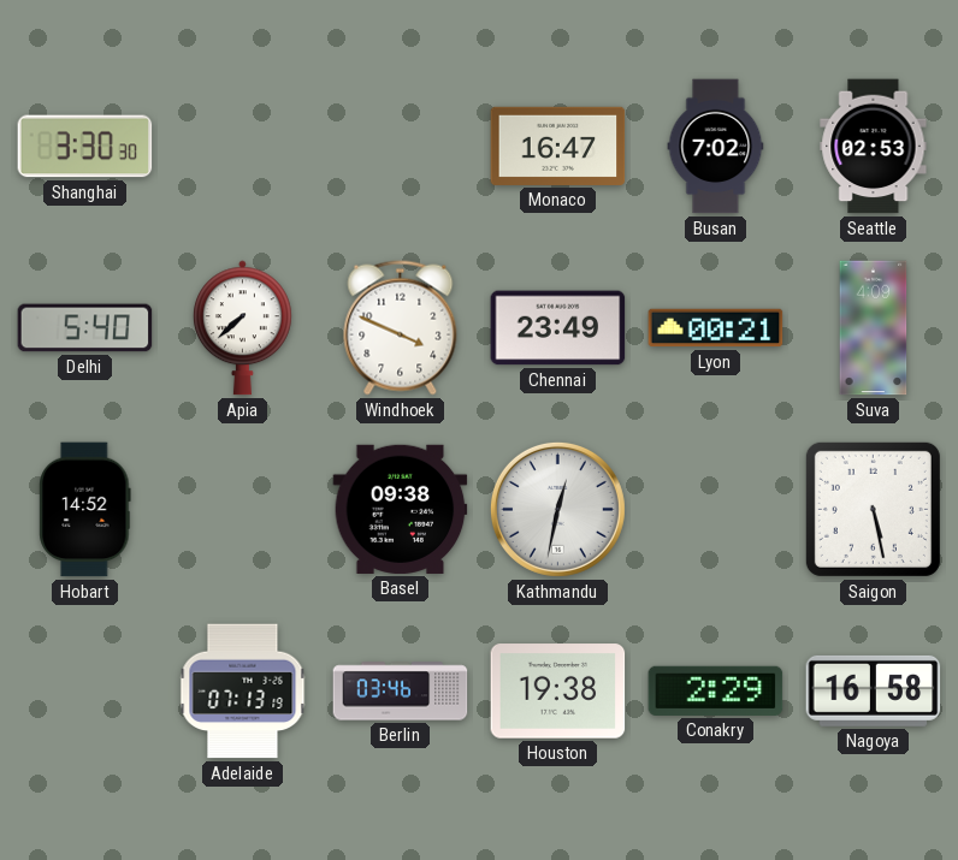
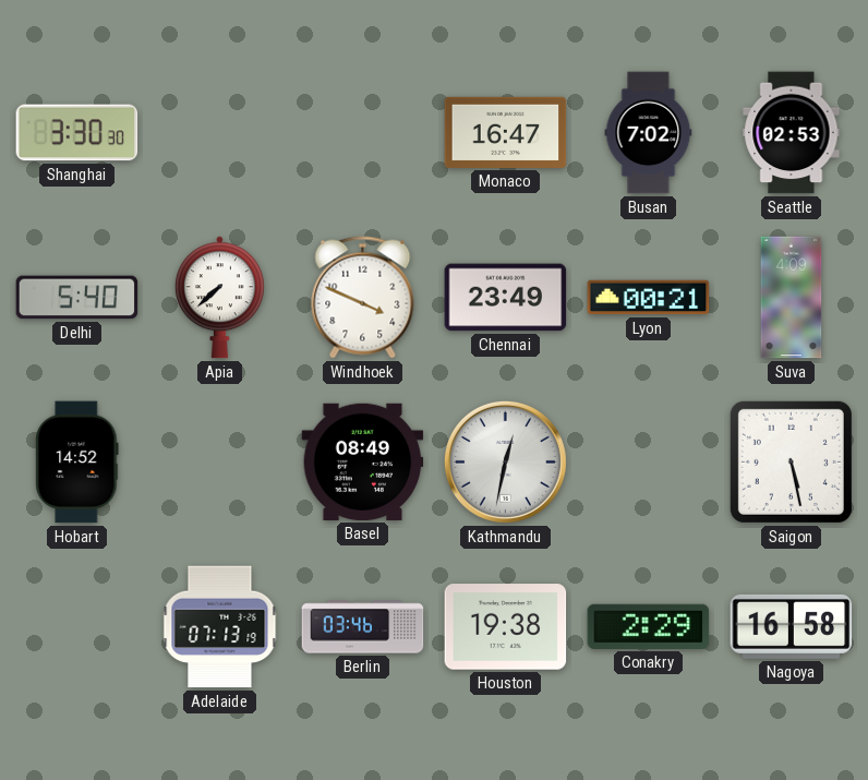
Basel: 09:38 -> 08:49 (363, 461)
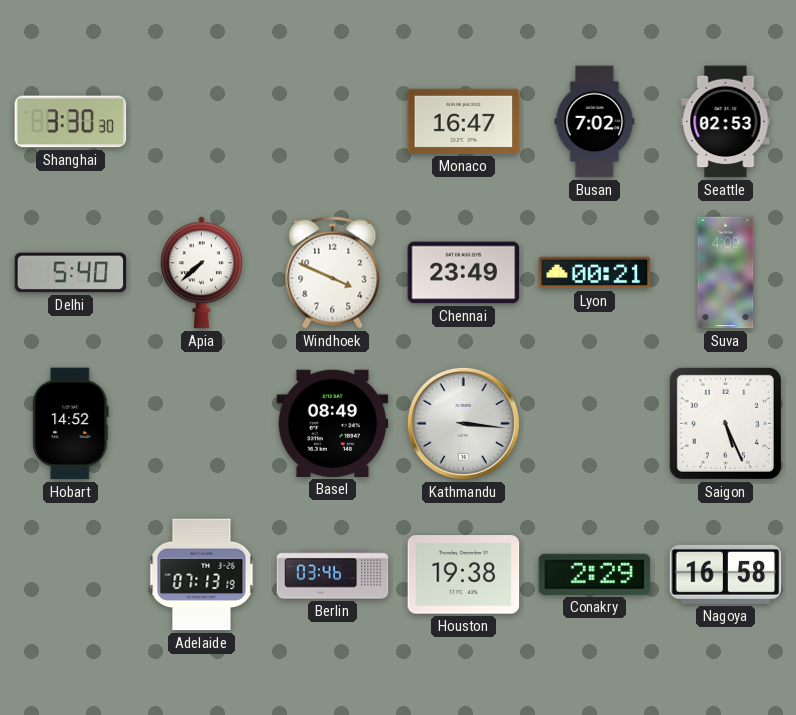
Kathmandu: 12:32 -> 3:16 (463, 423)
Saigon: 5:28 -> 5:26 (725, 423)
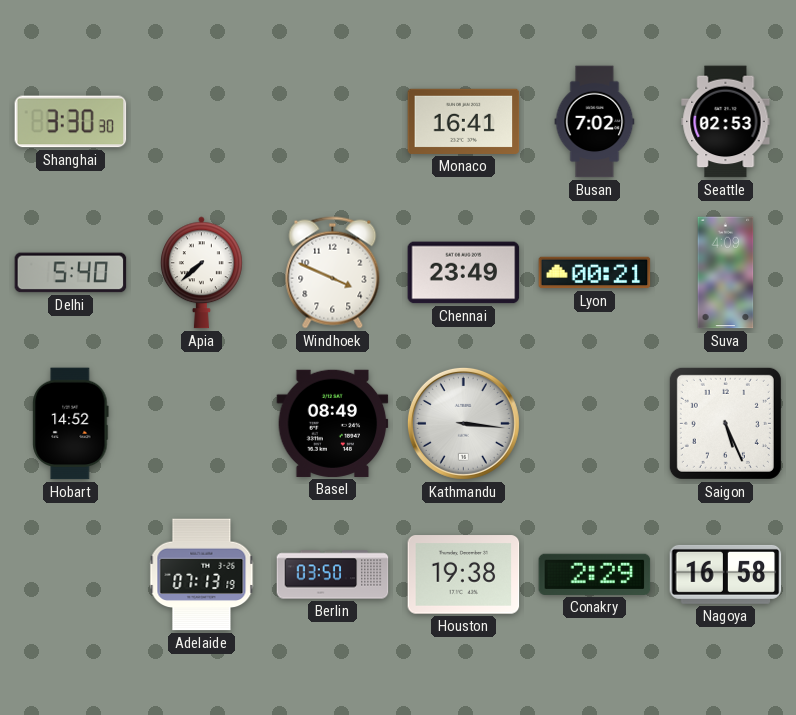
Monaco: 16:47 -> 16:41 (464, 121)
Berlin: 03:46 -> 03:50 (333, 575)
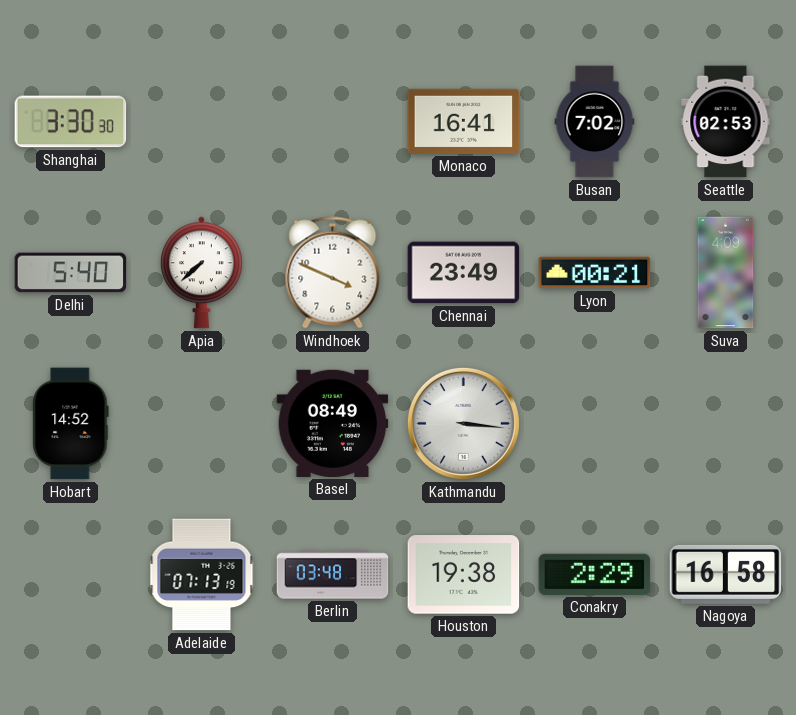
Saigon: 5:26 -> none (725, 423)
Berlin: 03:50 -> 03:48 (333, 575)
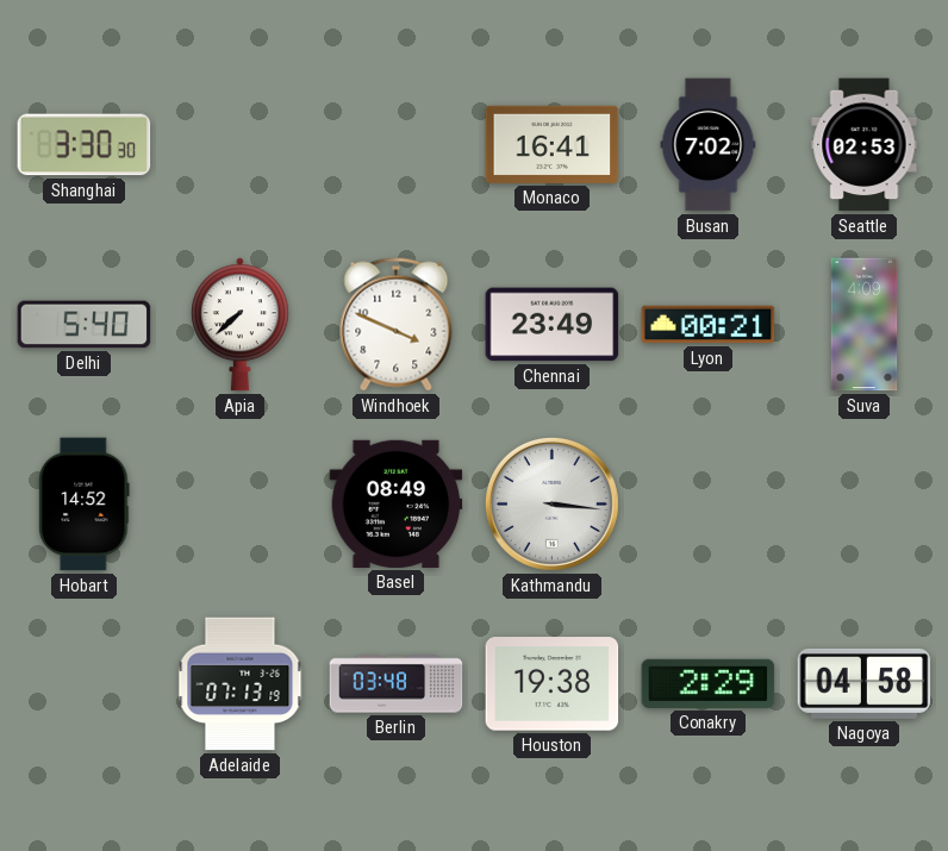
Nagoya: 16:58 -> 04:58 (865, 683)
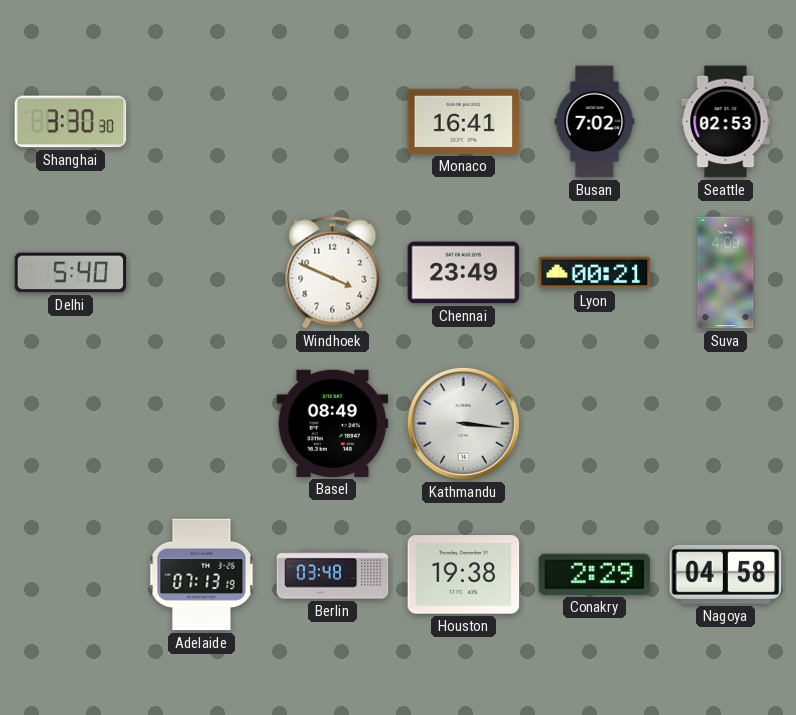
Apia: 7:38 -> none (239, 325)
Hobart: 14:52 -> none (85, 505)
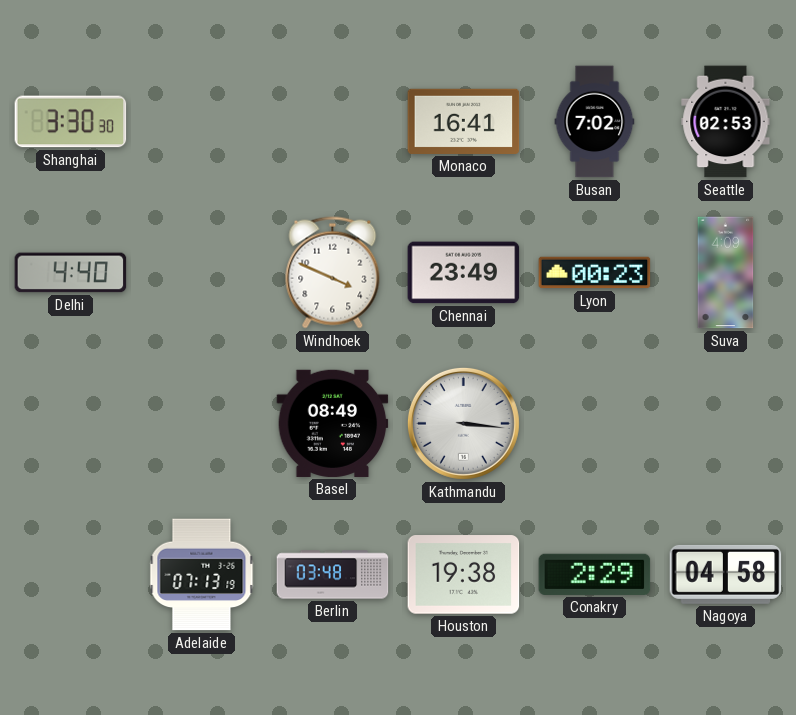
Delhi: 5:40 -> 4:40 (71, 273)
Lyon: 00:21 -> 00:23 (595, 273)
